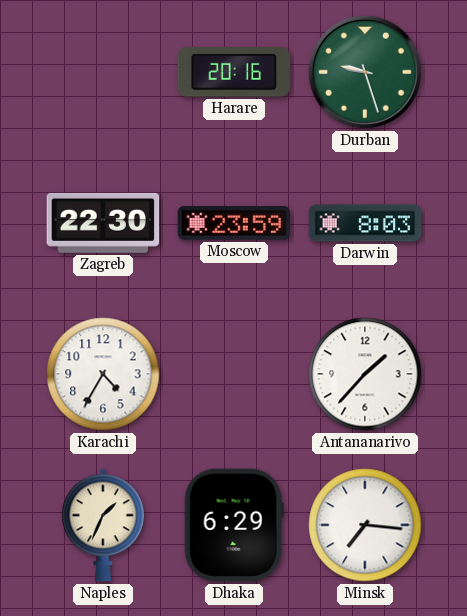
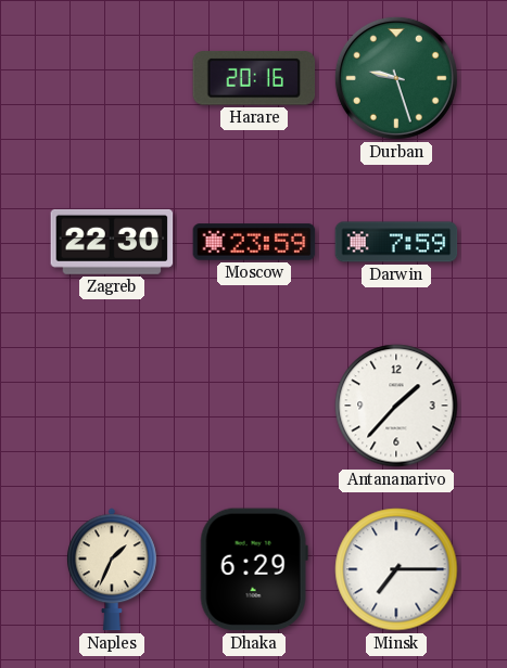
Darwin: 8:03 -> 7:59 (396, 242)
Karachi: 4:35 -> none (103, 374)
Minsk: 7:16 -> 7:15 (396, 569)
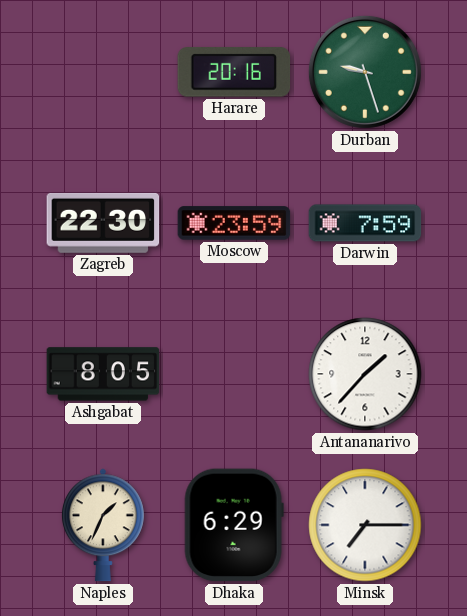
Ashgabat: none -> 8:05 (103, 374)
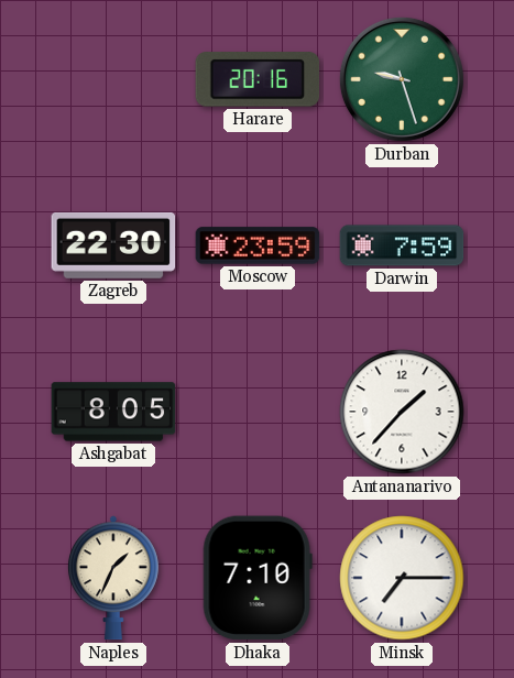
Dhaka: 6:29 -> 7:10 (258, 578)
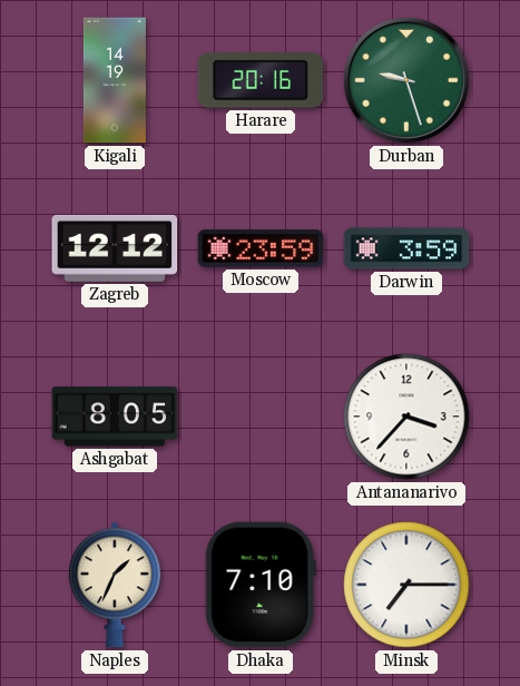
Kigali: none -> 14:19 (115, 80)
Zagreb: 22:30 -> 12:12 (115, 248)
Darwin: 7:59 -> 3:59 (406, 248)
Antananarivo: 1:37 -> 3:37 (406, 416)
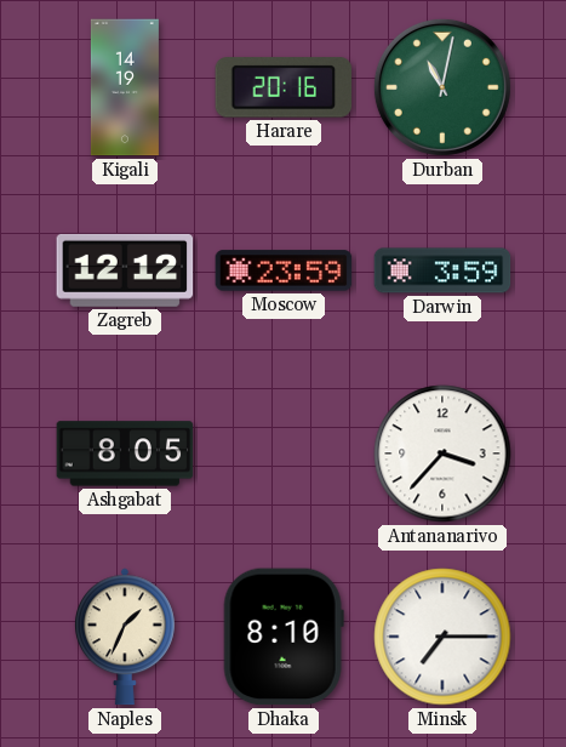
Durban: 9:27 -> 11:02 (442, 87)
Dhaka: 7:10 -> 8:10 (284, 637)
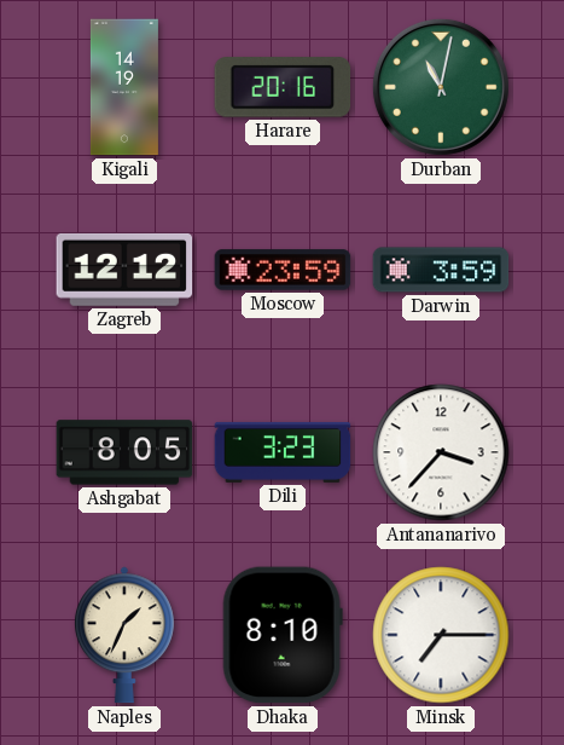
Dili: none -> 3:23 (283, 452)
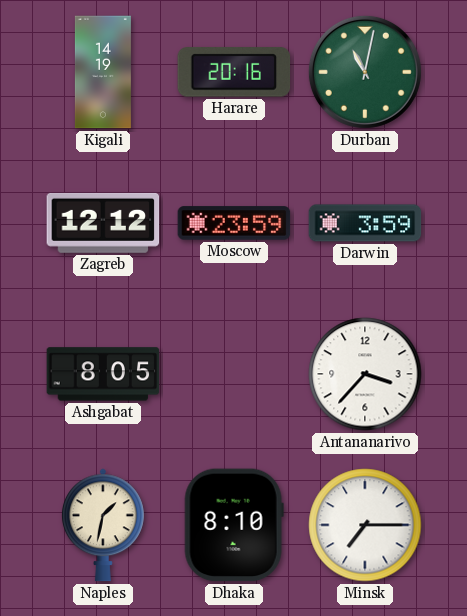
Dili: 3:23 -> none (283, 452)
Naples: 1:34 -> 1:32 (103, 525)
